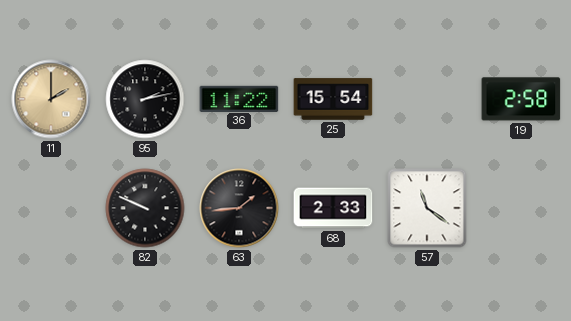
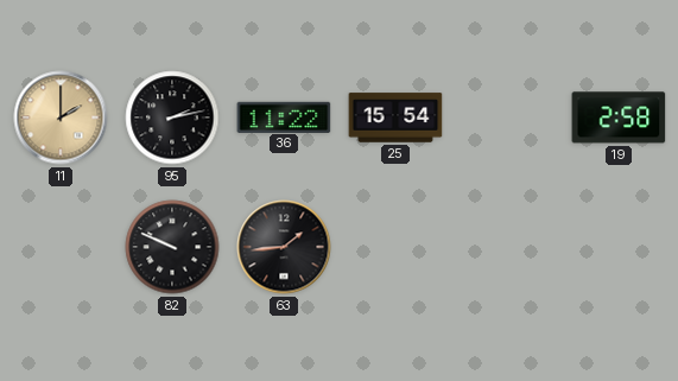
68: 2:33 -> none (333, 208)
57: 11:21 -> none (427, 208)
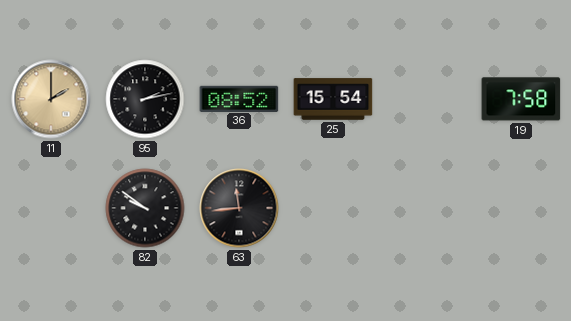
36: 11:22 -> 08:52 (239, 98)
19: 2:58 -> 7:58 (521, 99)
82: 9:49 -> 9:51 (145, 208)
63: 1:44 -> 11:44 (239, 208)
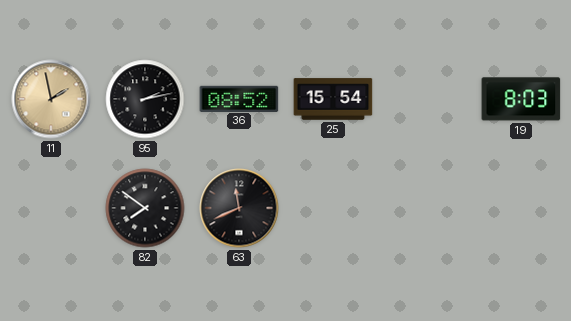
11: 2:00 -> 1:58 (51, 99)
19: 7:58 -> 8:03 (521, 99)
82: 9:51 -> 7:51 (145, 208)
63: 11:44 -> 11:41 (239, 208)
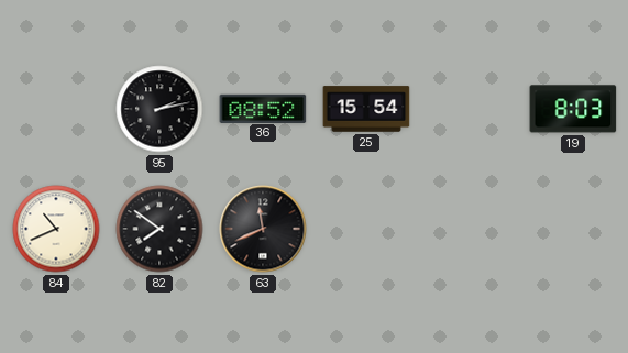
11: 1:58 -> none (51, 99)
84: none -> 10:41 (56, 229)
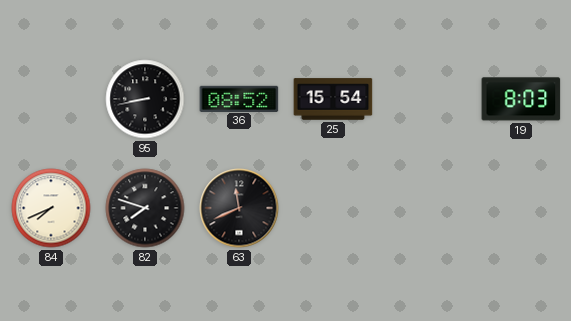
95: 2:13 -> 8:43 (145, 99)
84: 10:41 -> 7:41 (51, 208)
82: 7:51 -> 7:48 (145, 208)
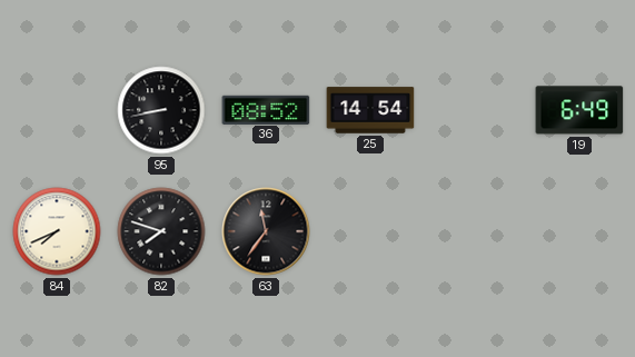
25: 15:54 -> 14:54 (370, 110)
19: 8:03 -> 6:49 (579, 110)
63: 11:41 -> 11:36 (266, 231)
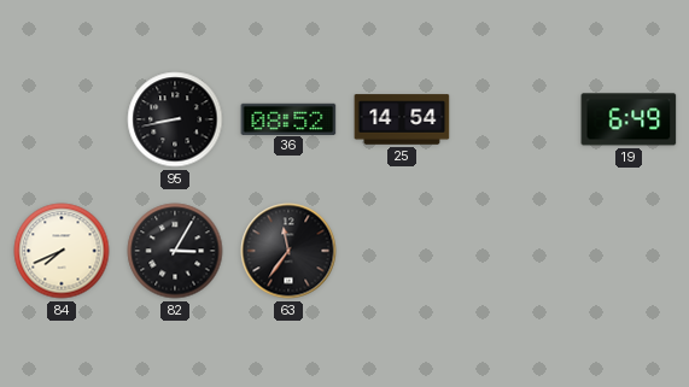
82: 7:48 -> 3:05 (175, 251)
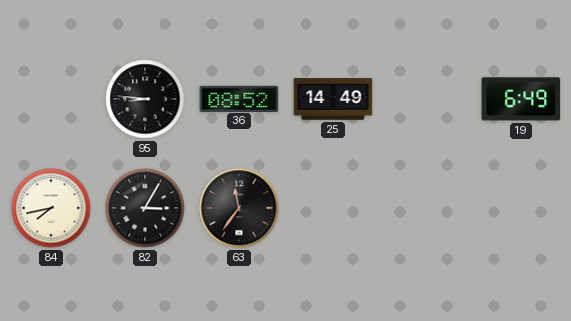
95: 8:43 -> 8:46 (145, 99)
25: 14:54 -> 14:49 (333, 99)
84: 7:41 -> 7:43 (51, 208)
